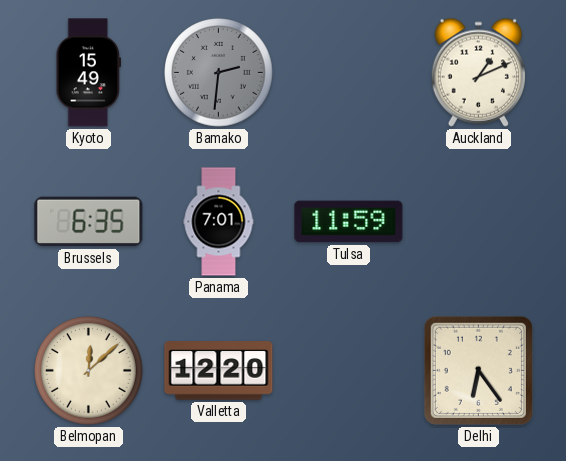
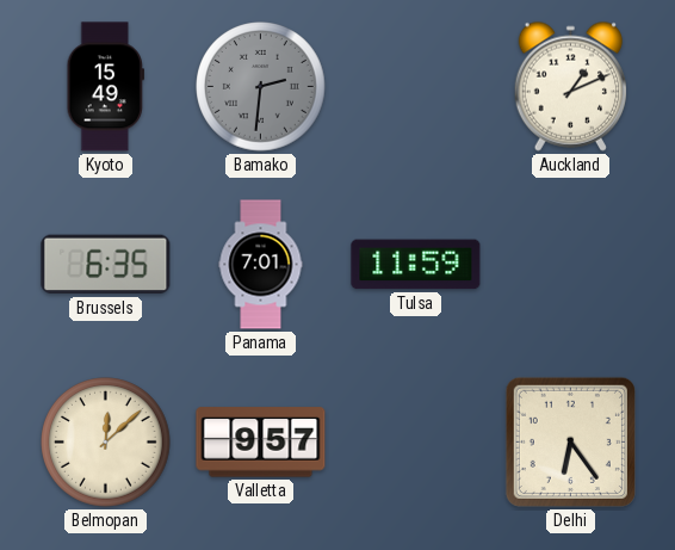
Valletta: 12:20 -> 9:57 (261, 443)
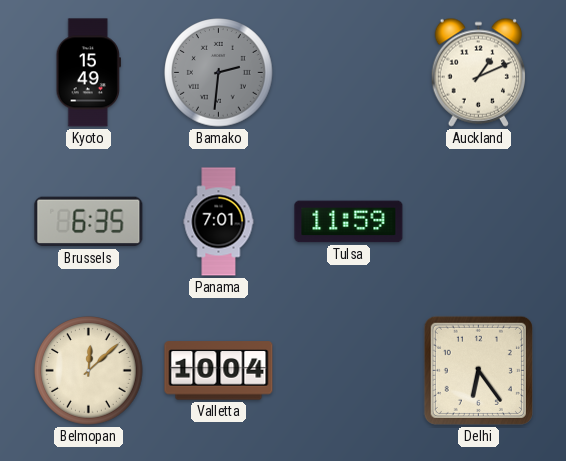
Valletta: 9:57 -> 10:04 (219, 371)
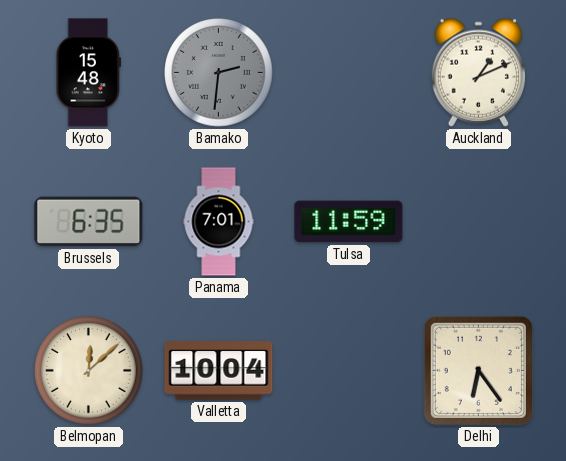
Kyoto: 15:49 -> 15:48 (88, 73)
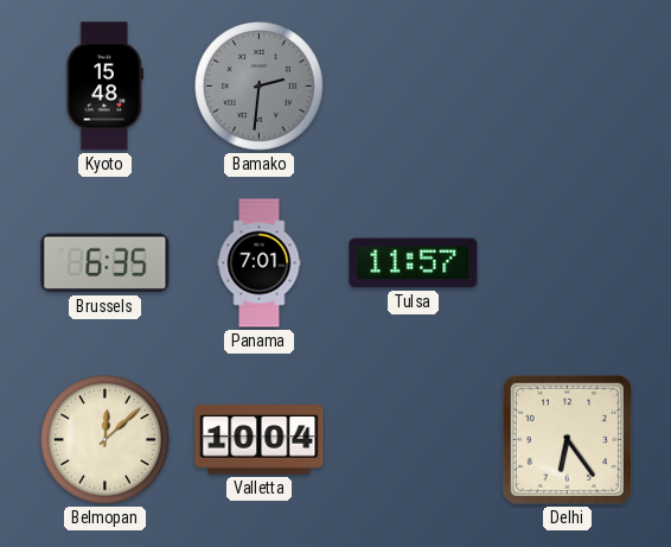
Auckland: 1:11 -> none (478, 72)
Tulsa: 11:59 -> 11:57 (414, 263)
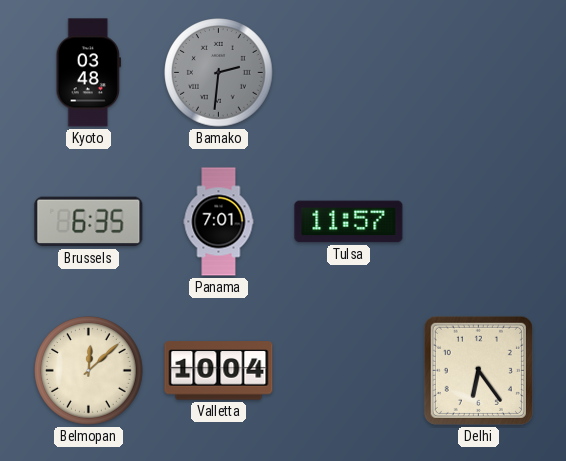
Kyoto: 15:48 -> 03:48 (88, 73)
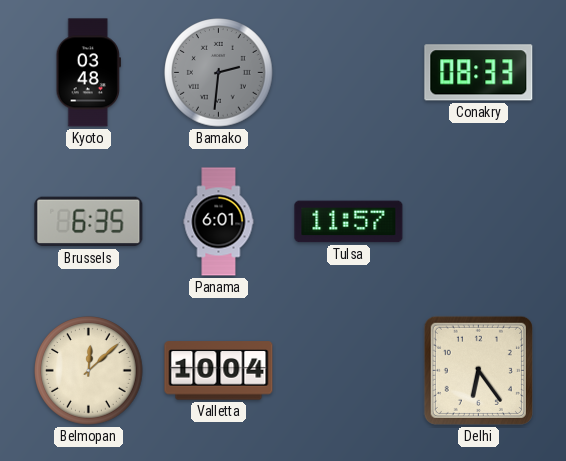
Conakry: none -> 08:33 (479, 73)
Panama: 7:01 -> 6:01 (219, 222)
